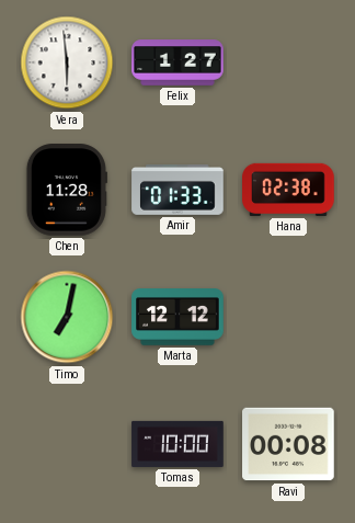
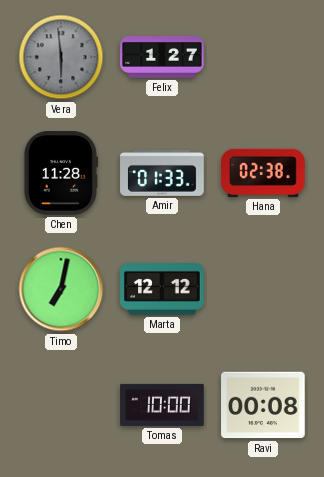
Vera dial: white -> grey (61, 57)
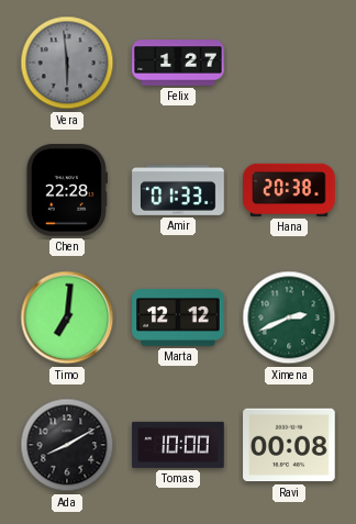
Chen: 11:28 -> 22:28 (67, 190)
Hana: 02:38 -> 20:38 (289, 190)
Timo: 7:02 -> 7:01 (67, 317)
Ximena: none -> 2:41 (289, 317)
Ada: none -> 8:10 (67, 445)
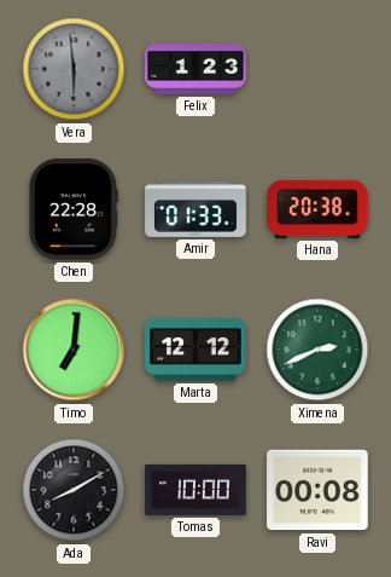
Felix: 1:27 -> 1:23 (195, 69)
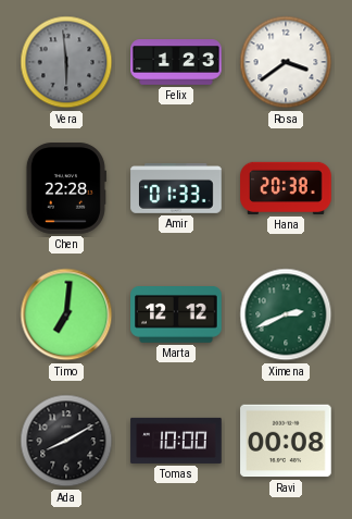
Rosa: none -> 3:39 (286, 62)
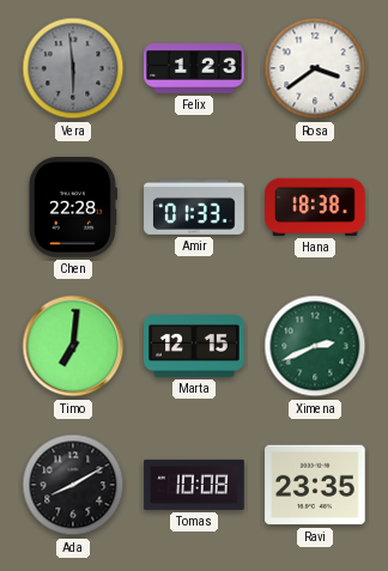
Hana: 20:38 -> 18:38 (315, 207)
Marta: 12:12 -> 12:15 (194, 347)
Tomas: 10:00 -> 10:08 (194, 485)
Ravi: 00:08 -> 23:35 (315, 485)
